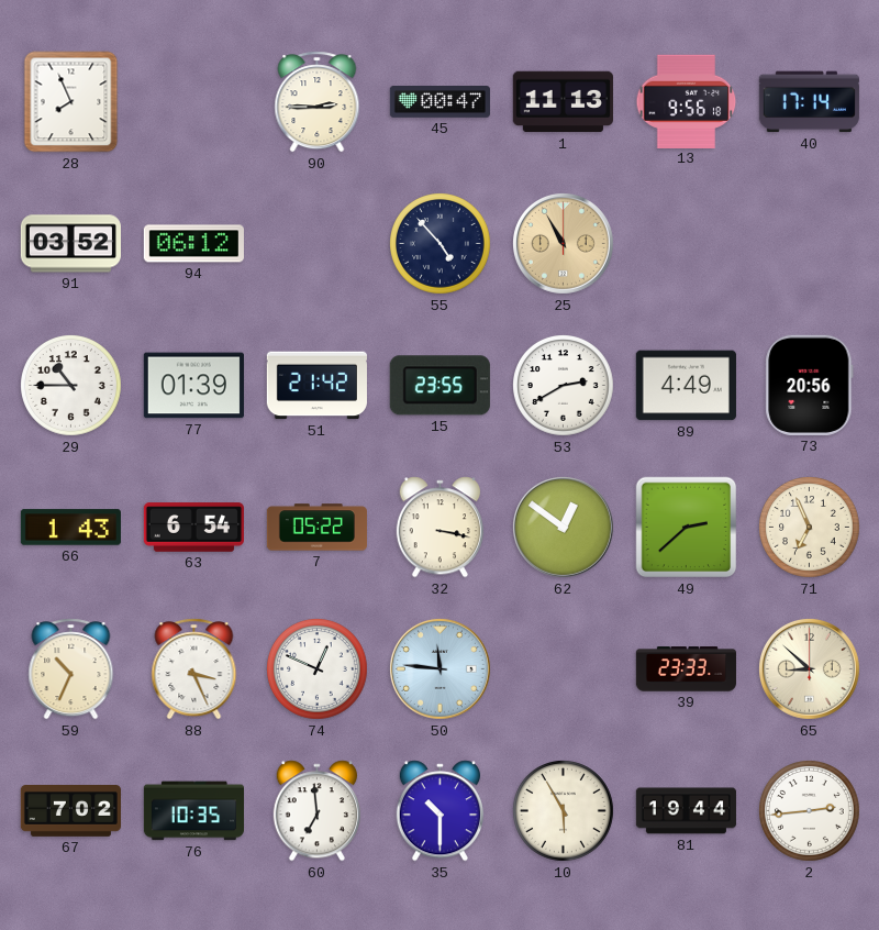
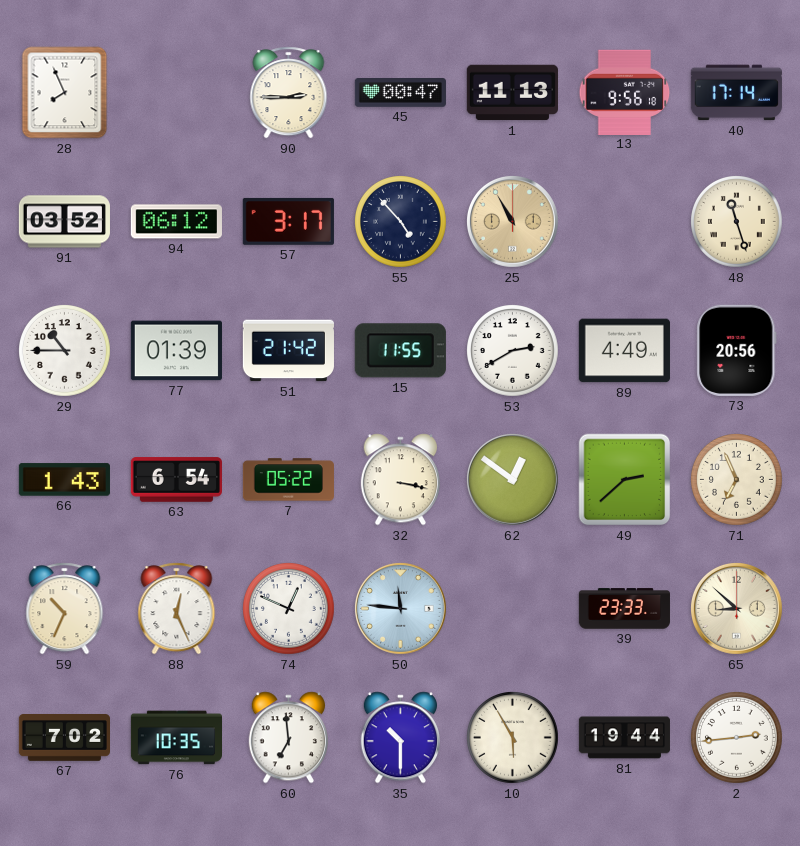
57: none -> 3:17 (288, 221)
48: none -> 11:27 (737, 222)
15: 23:55 -> 11:55 (400, 351)
88: 3:26 -> 12:26 (177, 609)
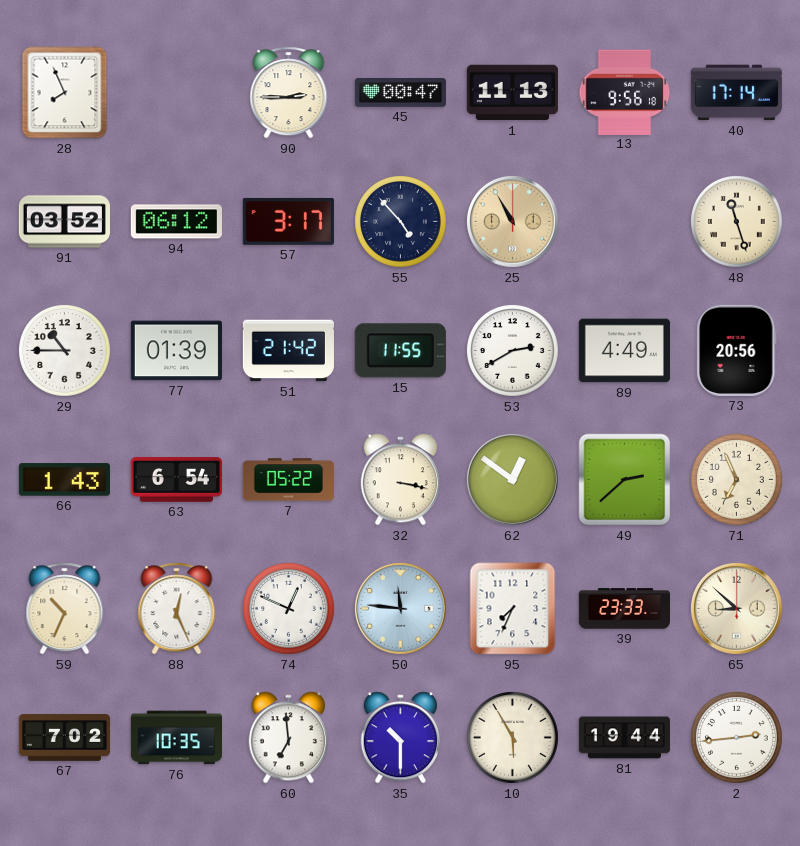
95: none -> 7:34 (513, 609)
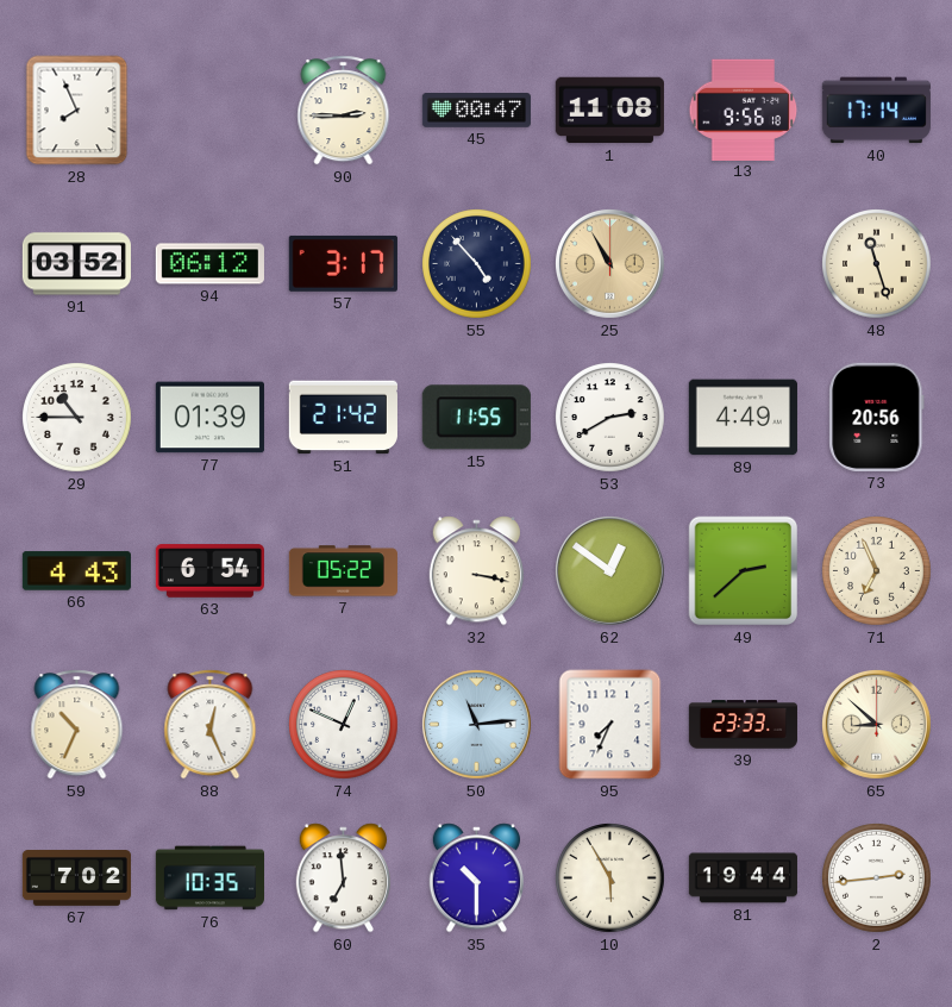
1: 11:13 -> 11:08 (609, 111)
66: 1:43 -> 4:43 (76, 571)
50: 11:46 -> 11:14 (476, 724)
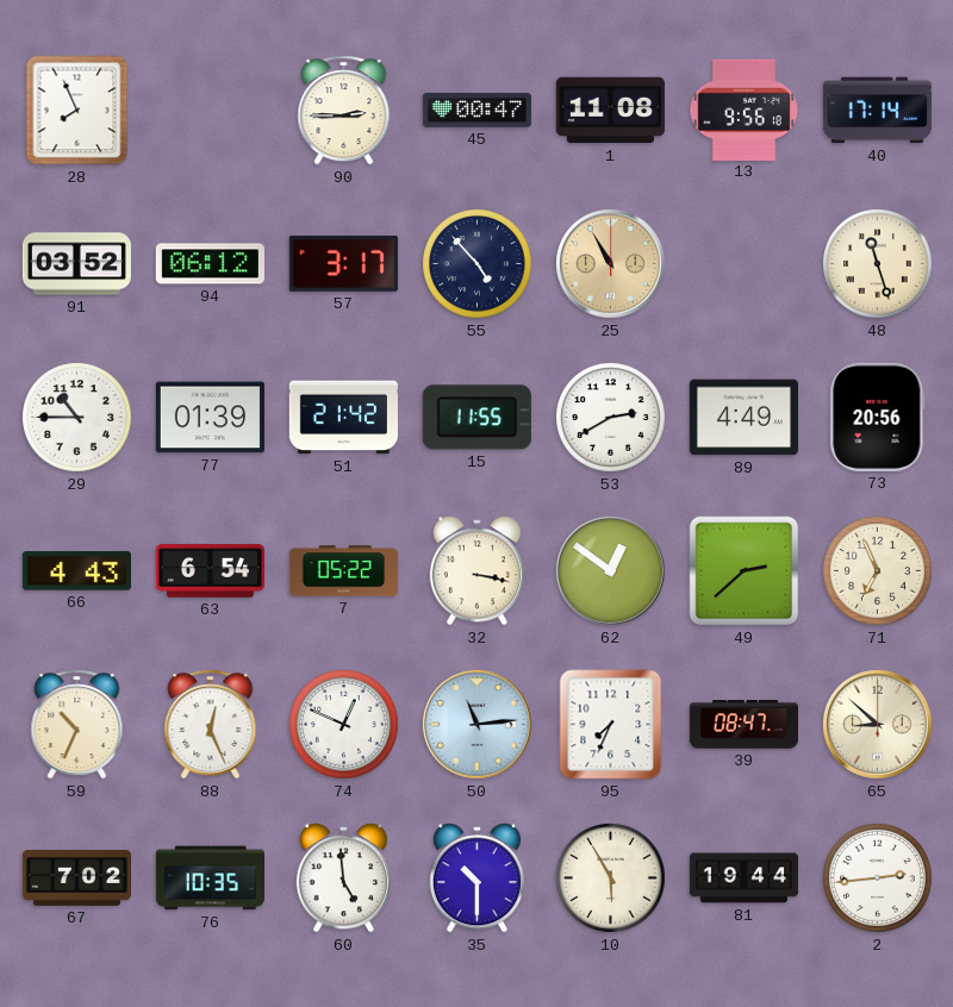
39: 23:33 -> 08:47 (743, 725)
60: 6:59 -> 4:59 (343, 878)
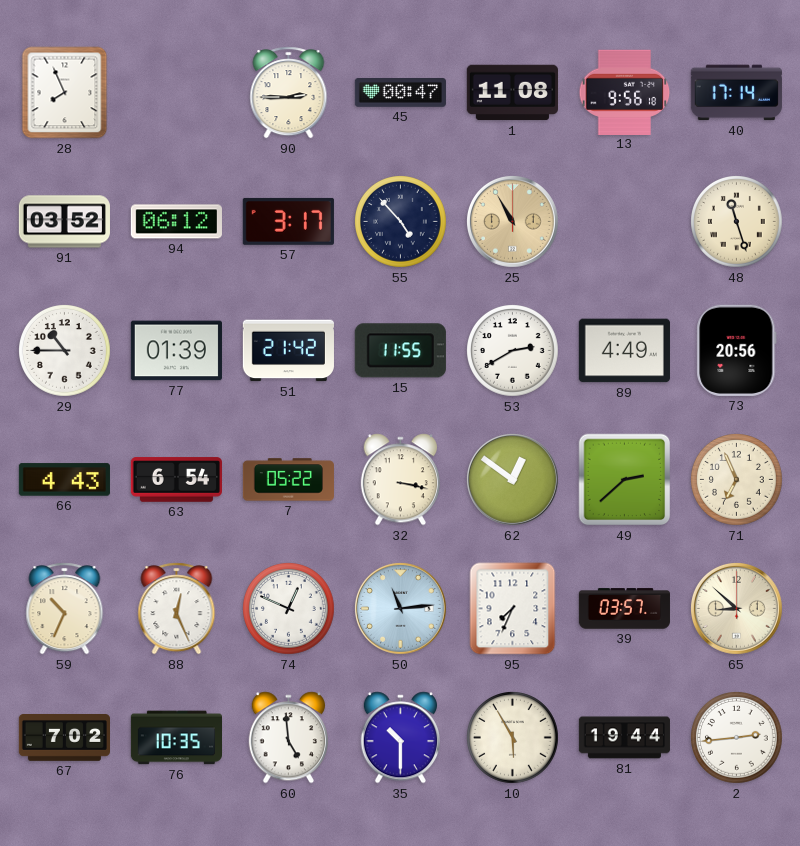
39: 08:47 -> 03:57 (624, 609)
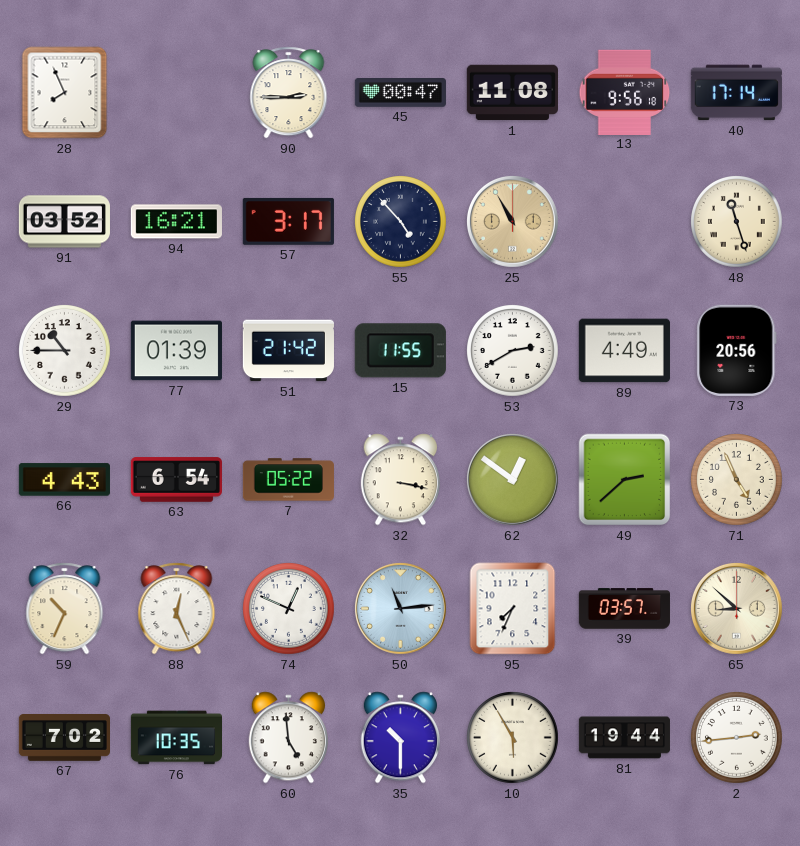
94: 06:12 -> 16:21 (176, 222)
71: 6:56 -> 4:56 (737, 480)
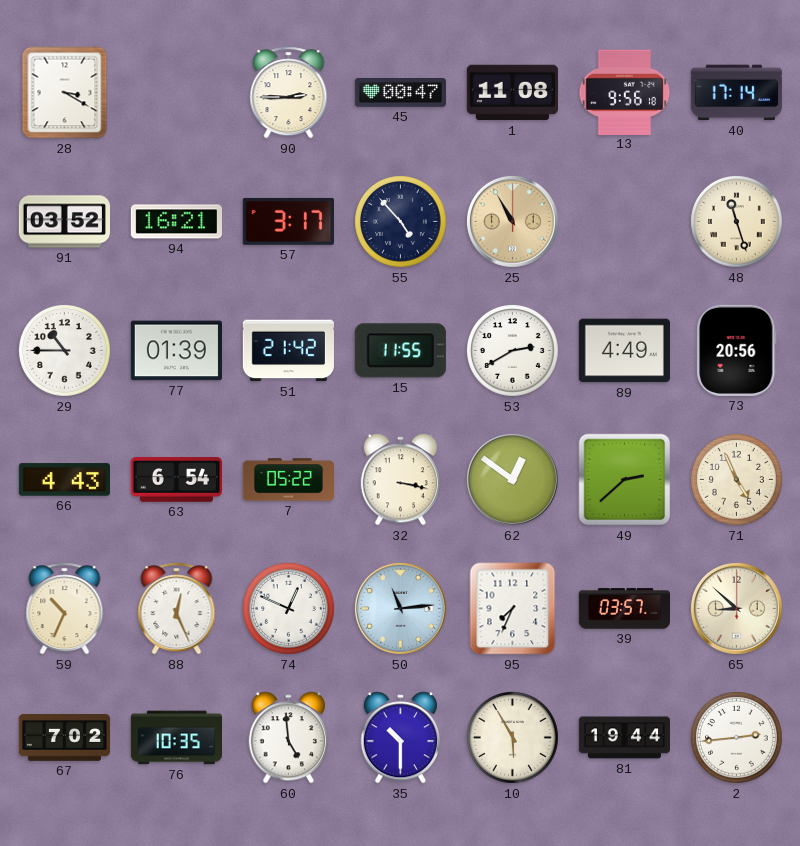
28: 7:56 -> 3:20 (65, 93)
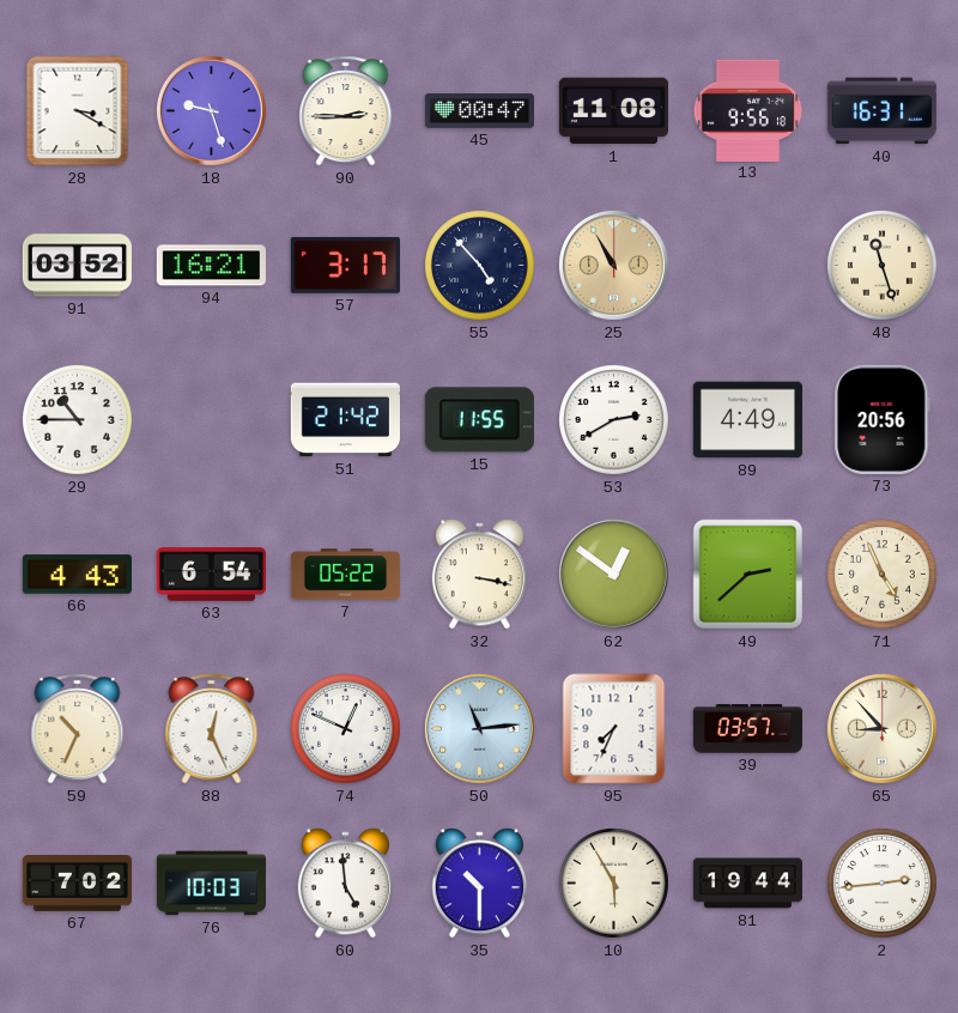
18: none -> 9:27 (211, 110)
40: 17:14 -> 16:31 (881, 111)
77: 01:39 -> none (176, 351)
65: 8:52 -> 8:53 (881, 728)
76: 10:35 -> 10:03 (211, 884)
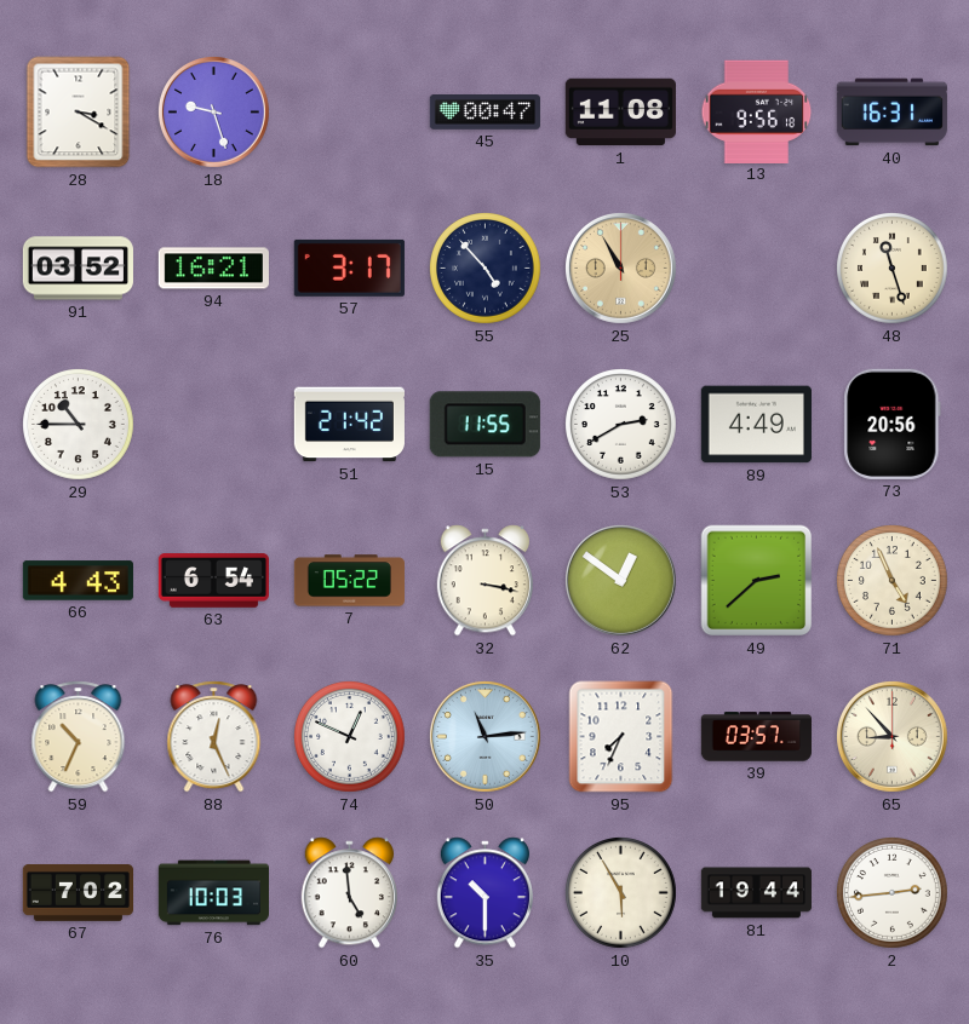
90: 2:45 -> none (346, 111)
